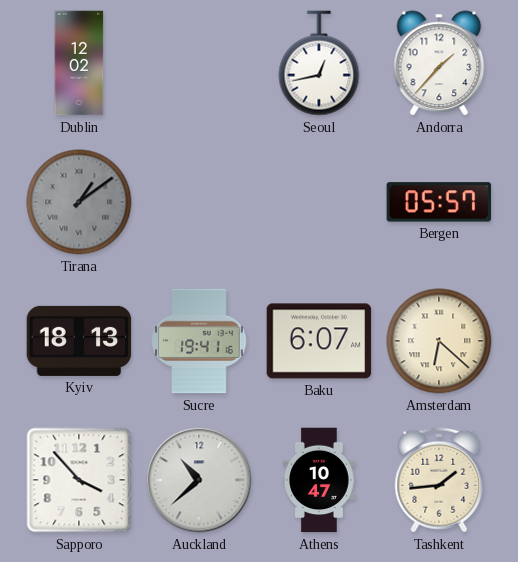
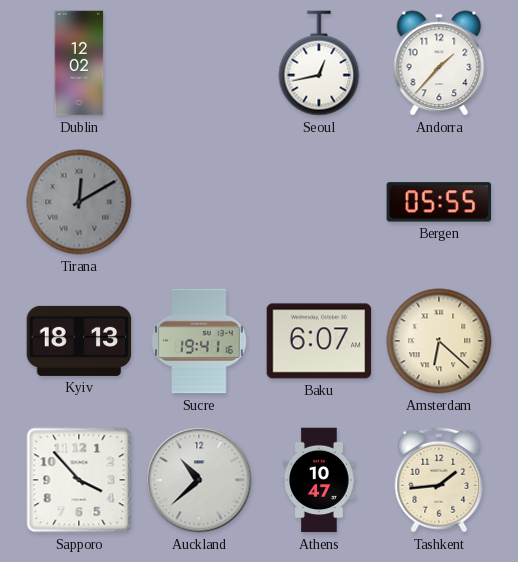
Tirana: 1:09 -> 12:10 (79, 202)
Bergen: 05:57 -> 05:55 (439, 202)
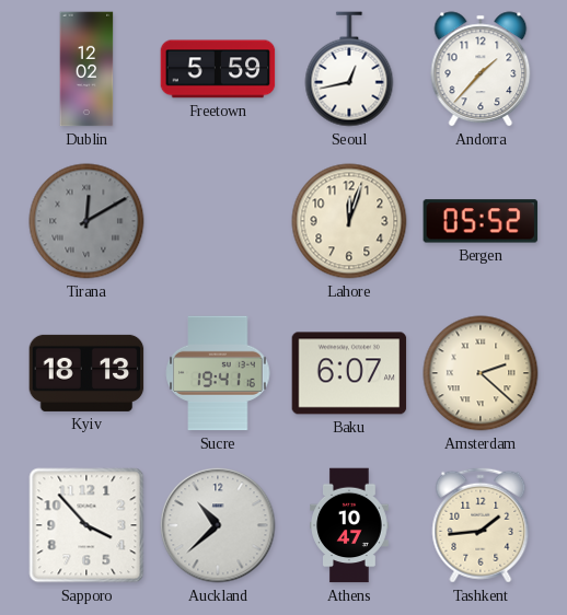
Freetown: none -> 5:59 (218, 69)
Lahore: none -> 12:03 (349, 221)
Bergen: 05:55 -> 05:52 (481, 221)
Amsterdam: 6:22 -> 2:22 (481, 373)
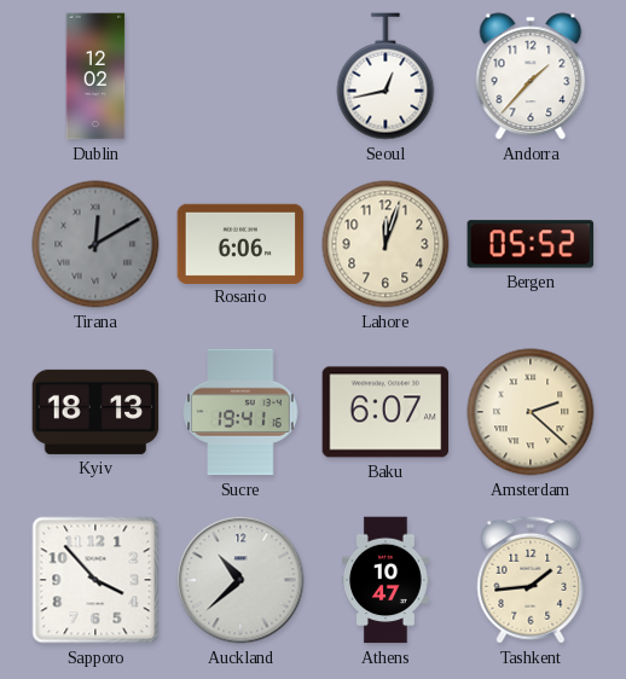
Freetown: 5:59 -> none (218, 69)
Rosario: none -> 6:06 (240, 243)
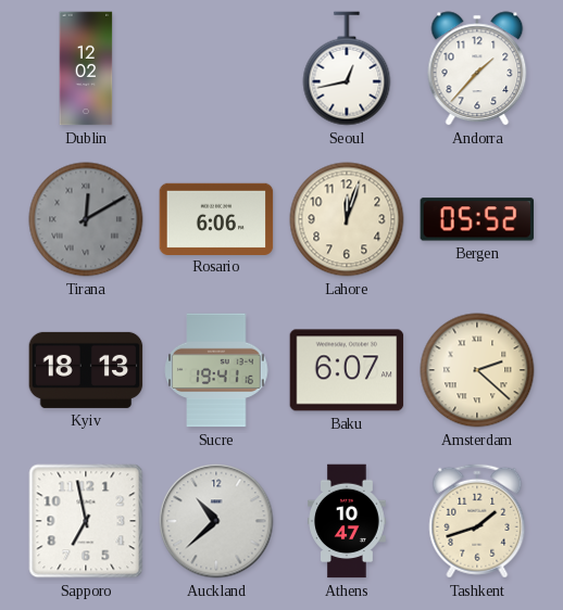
Sapporo: 3:53 -> 6:58 (86, 521)
Tashkent: 1:44 -> 1:42 (477, 521)
